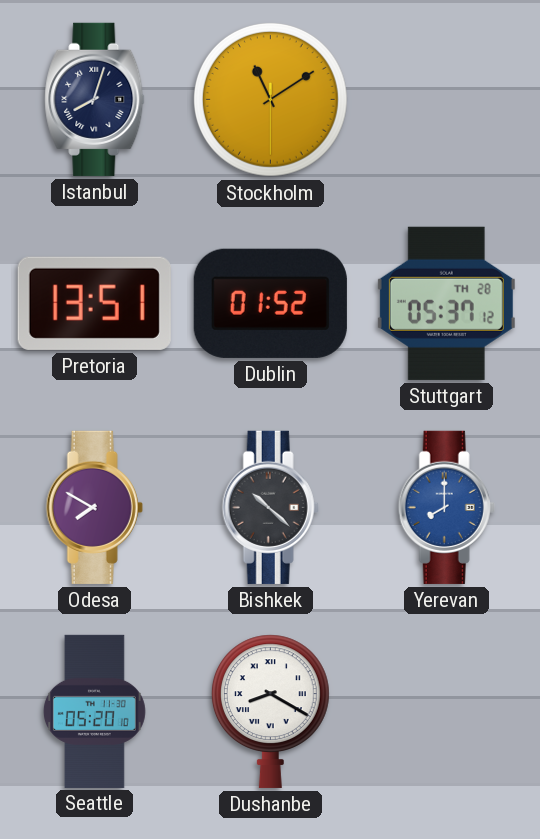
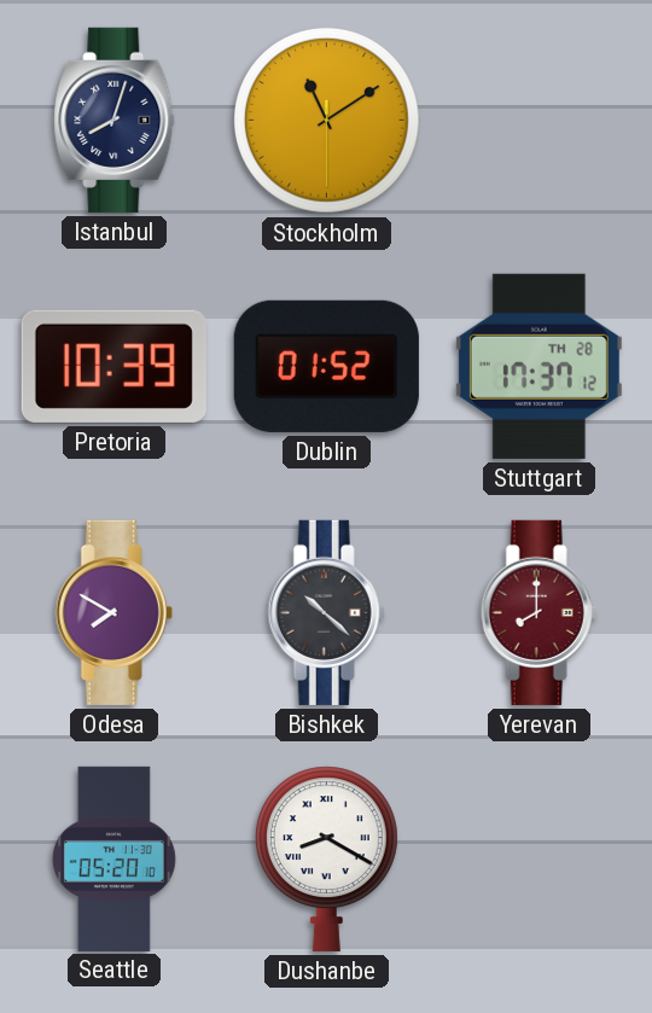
Pretoria: 13:51 -> 10:39 (113, 366)
Stuttgart: 05:37 -> 17:37 (539, 366)
Yerevan dial: blue -> burgundy (539, 612)
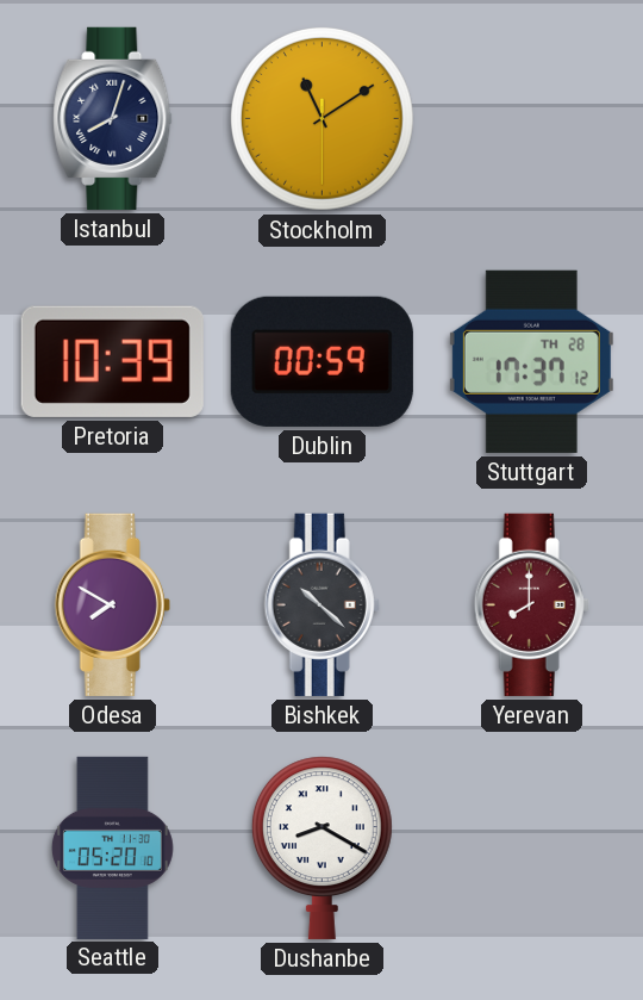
Dublin: 01:52 -> 00:59 (321, 361)
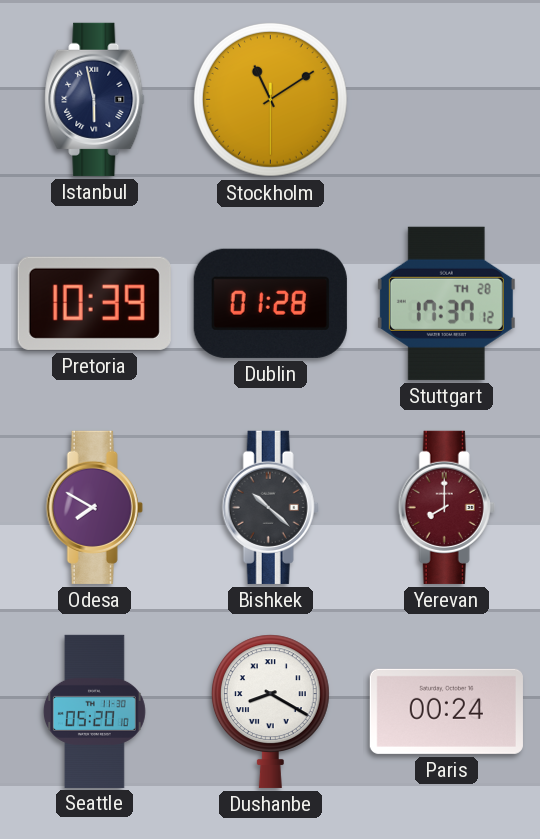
Istanbul: 8:03 -> 5:58 (95, 99)
Dublin: 00:59 -> 01:28 (270, 303)
Paris: none -> 00:24 (446, 711)
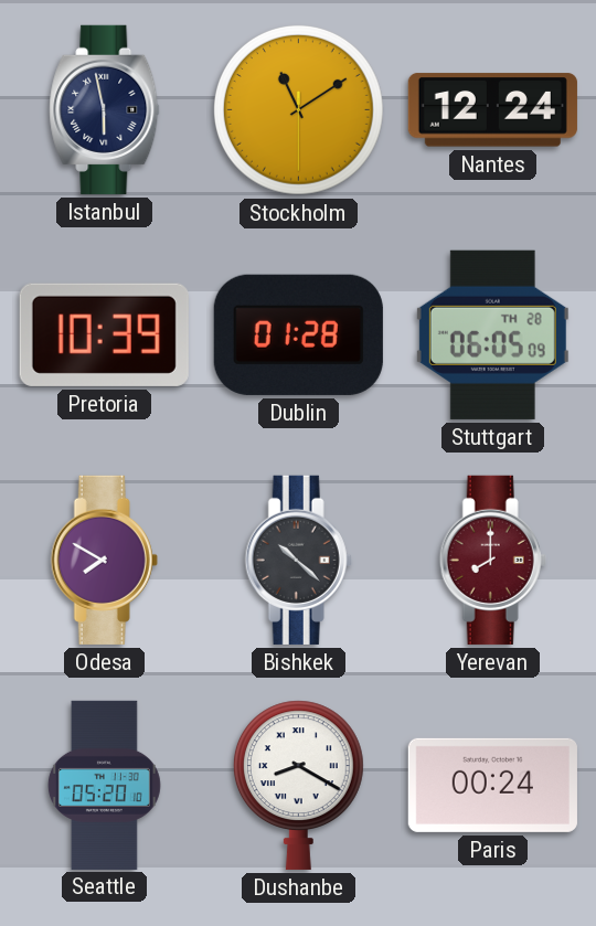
Nantes: none -> 12:24 (492, 110)
Stuttgart: 17:37 -> 06:05 (492, 334)
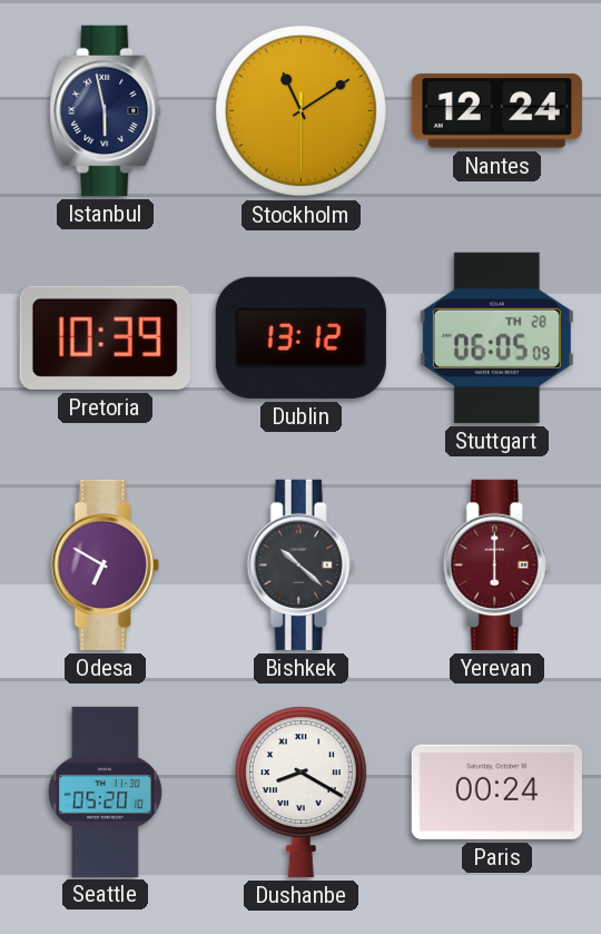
Dublin: 01:28 -> 13:12 (300, 337)
Odesa: 7:50 -> 6:50 (105, 564)
Yerevan: 8:00 -> 6:00 (496, 564)
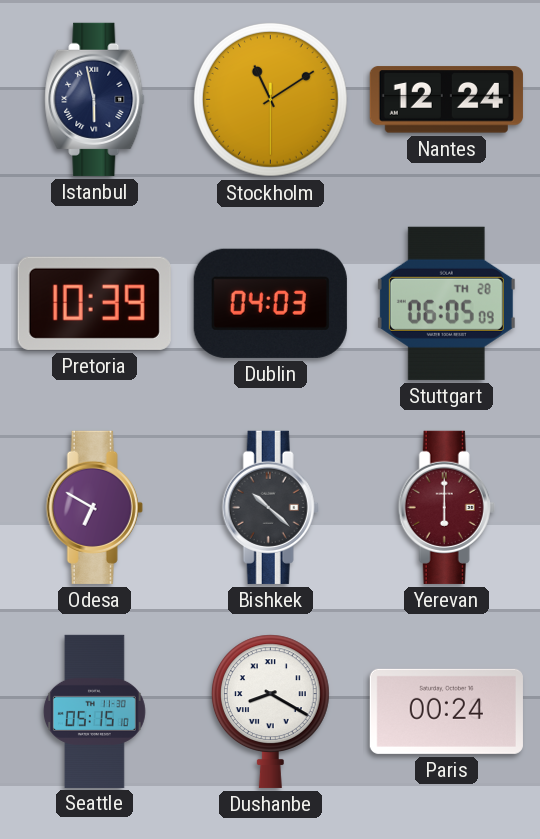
Dublin: 13:12 -> 04:03 (270, 303)
Seattle: 05:20 -> 05:15 (94, 711)
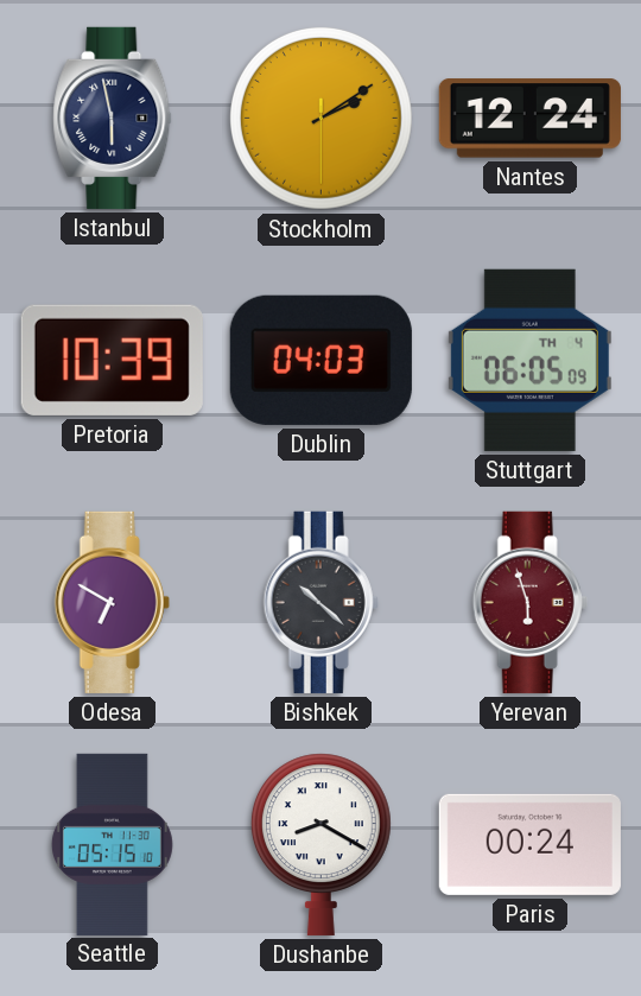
Stockholm: 11:09 -> 2:09 (320, 118)
Stuttgart date: TH 28 -> TH 4 (529, 360)
Yerevan: 6:00 -> 5:57 (529, 602)
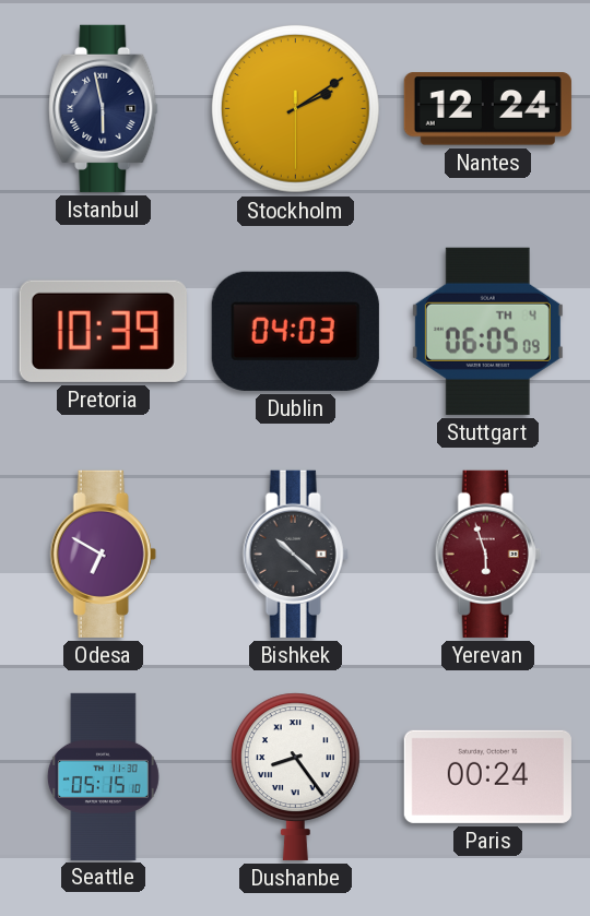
Dushanbe: 8:20 -> 8:24 (295, 776)
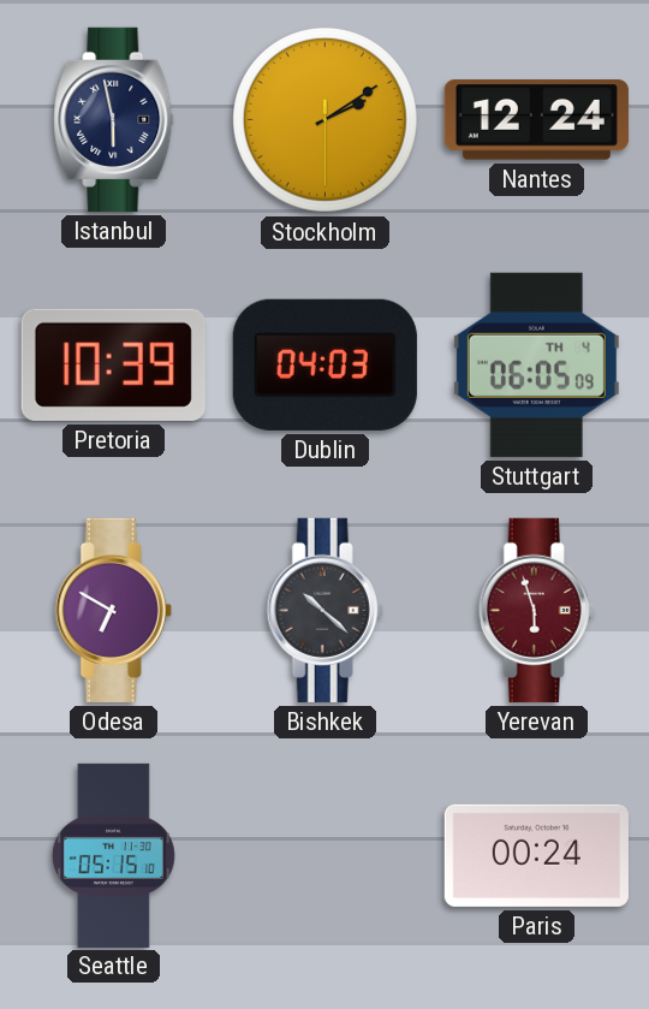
Dushanbe: 8:24 -> none (295, 776)
